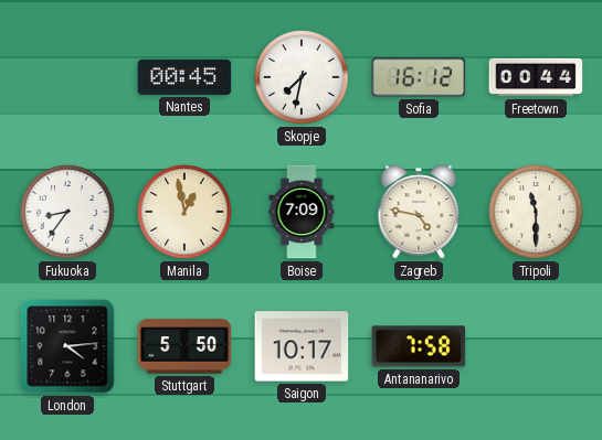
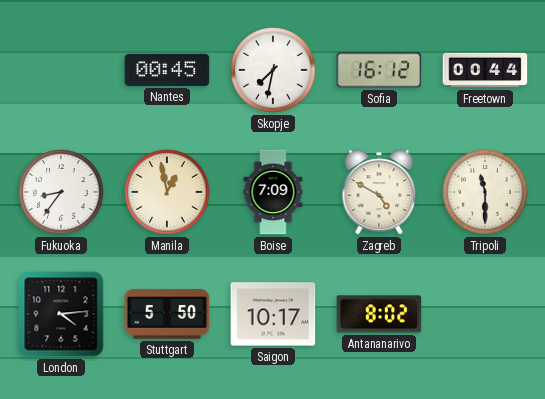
Zagreb: 4:47 -> 4:50 (379, 192)
Antananarivo: 7:58 -> 8:02 (379, 314)
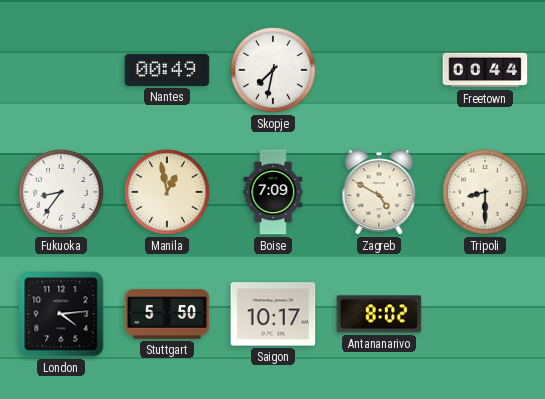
Nantes: 00:45 -> 00:49 (167, 70)
Sofia: 16:12 -> none (379, 70)
Tripoli: 11:30 -> 8:30 (485, 192)
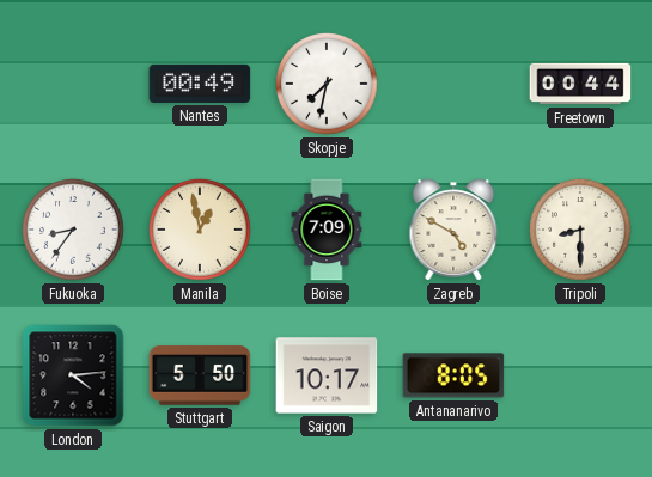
Antananarivo: 8:02 -> 8:05 (453, 375)
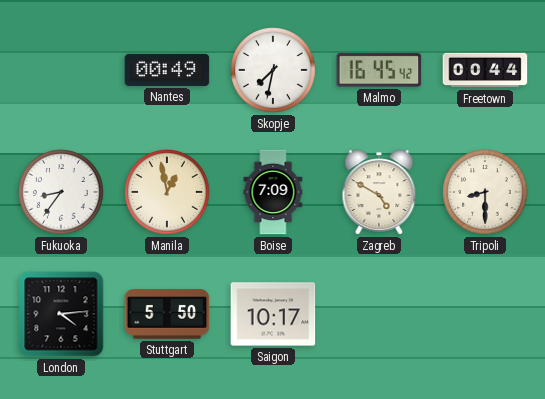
Malmo: none -> 16:45 (379, 70)
Antananarivo: 8:05 -> none (453, 375)
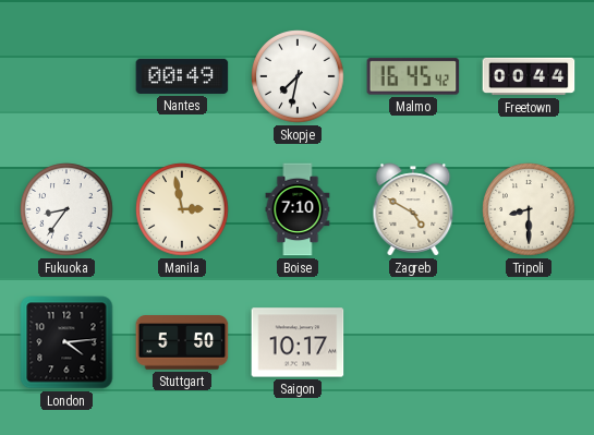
Manila: 12:58 -> 2:58 (182, 209)
Boise: 7:09 -> 7:10 (298, 209)
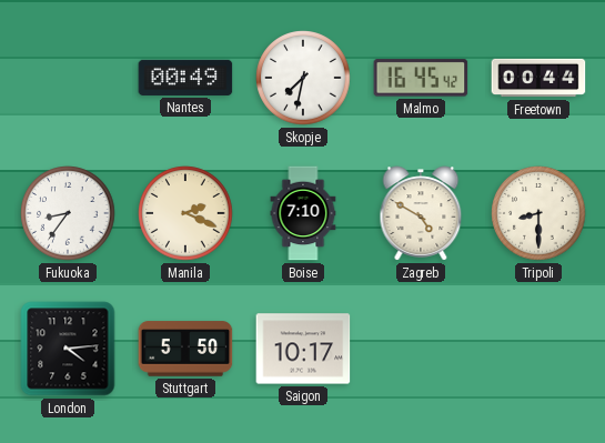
Manila: 2:58 -> 2:19 (185, 213)
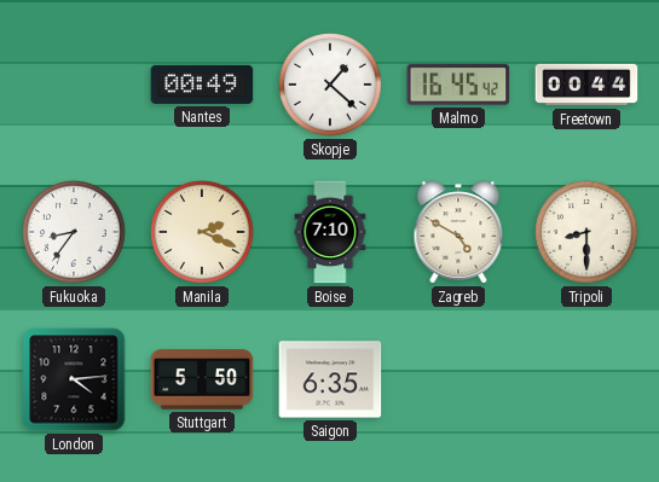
Skopje: 7:32 -> 1:22 (330, 85)
Saigon: 10:17 -> 6:35 (330, 379)
